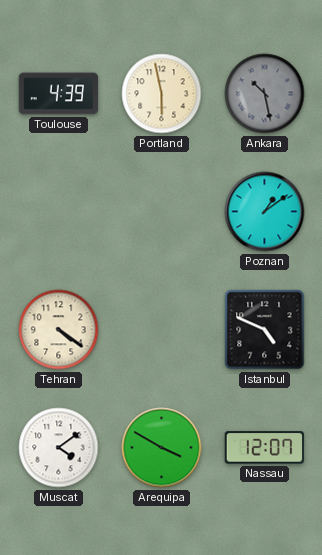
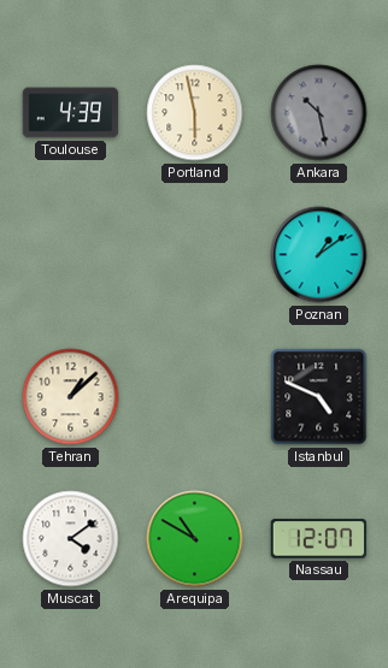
Tehran: 4:21 -> 1:08 (71, 397)
Arequipa: 3:50 -> 10:50 (195, 539)
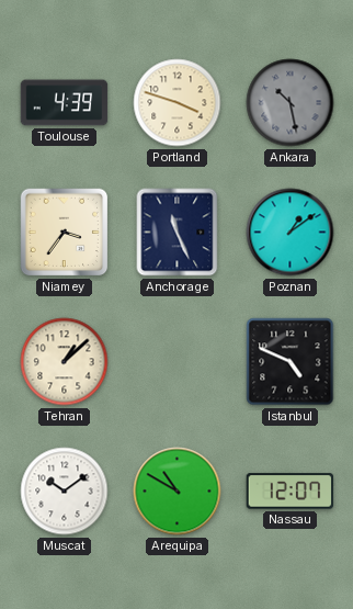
Portland: 5:58 -> 3:48 (178, 103)
Niamey: none -> 3:36 (65, 233)
Anchorage: none -> 11:26 (178, 233)
Muscat: 4:09 -> 10:09 (65, 492)
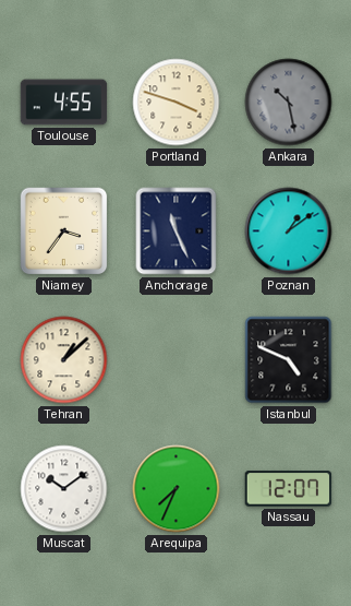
Toulouse: 4:39 -> 4:55 (64, 103)
Arequipa: 10:50 -> 7:34 (177, 489)
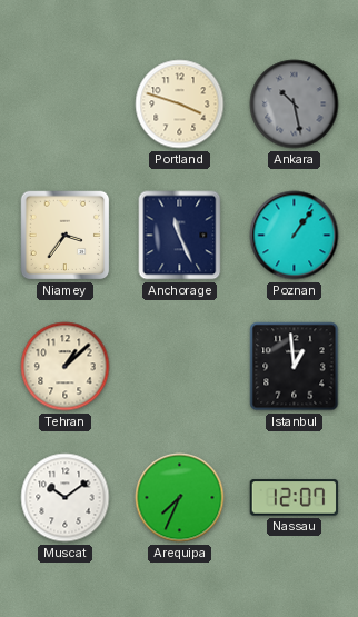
Toulouse: 4:55 -> none (64, 103)
Poznan: 1:09 -> 1:06 (295, 236)
Istanbul: 4:49 -> 12:59 (295, 367)
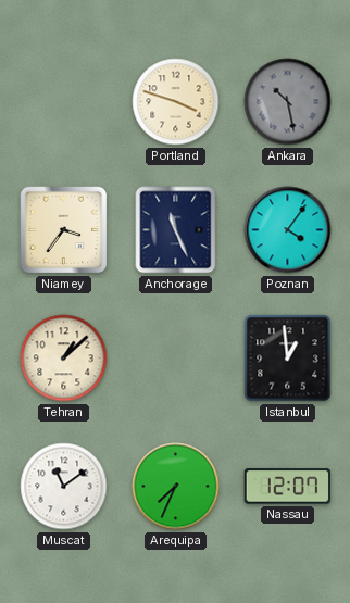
Poznan: 1:06 -> 4:06 (288, 230)
Muscat: 10:09 -> 11:09 (64, 487)
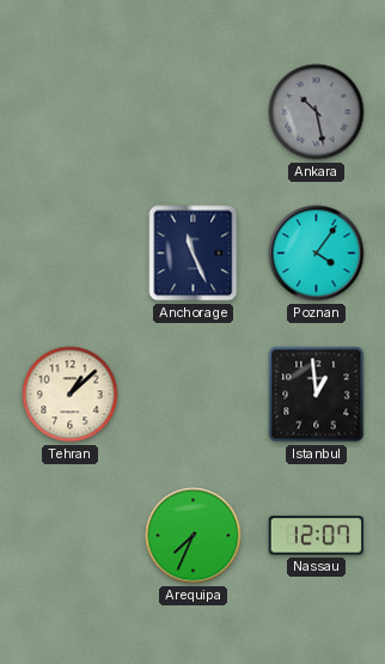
Portland: 3:48 -> none (176, 102)
Niamey: 3:36 -> none (64, 230)
Muscat: 11:09 -> none (64, 487)
